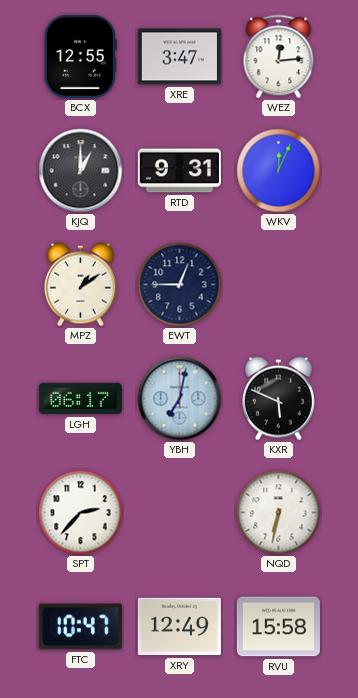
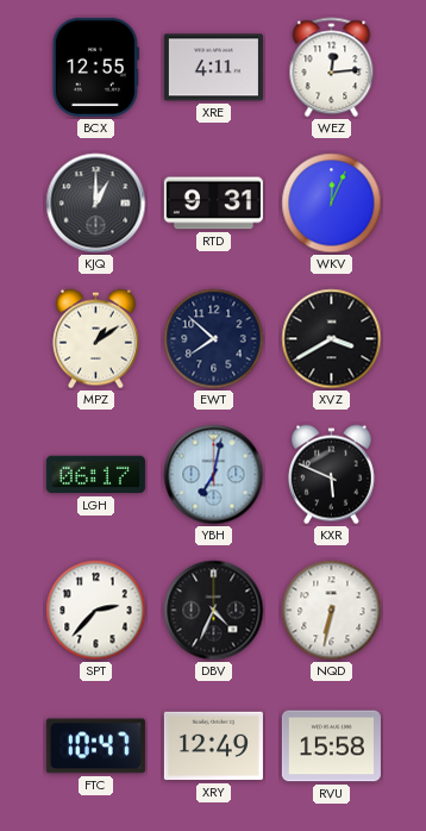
XRE: 3:47 -> 4:11 (213, 68)
EWT: 12:45 -> 7:52 (214, 339)
XVZ: none -> 3:40 (332, 339)
DBV: none -> 4:34 (214, 611)
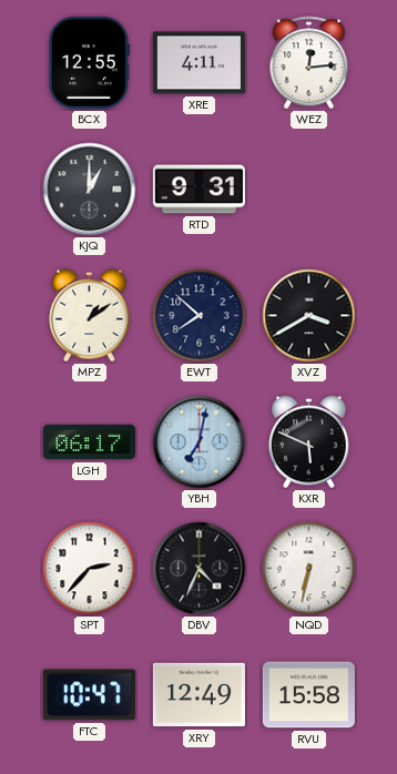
WKV: 12:04 -> none (332, 204)
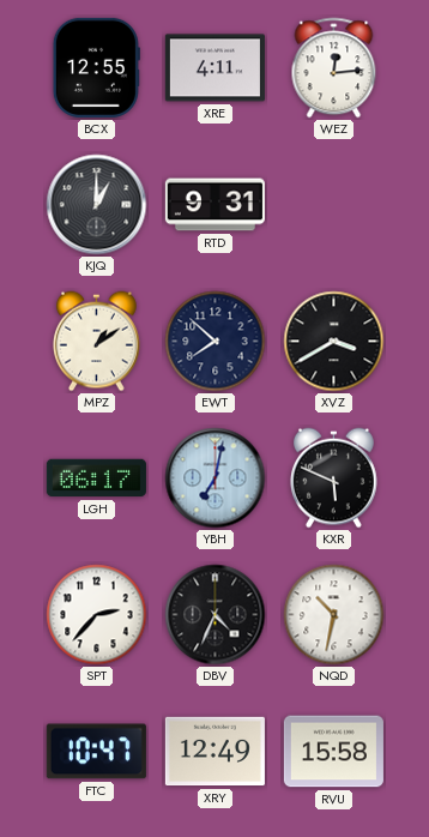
NQD: 6:32 -> 10:32 (334, 615)
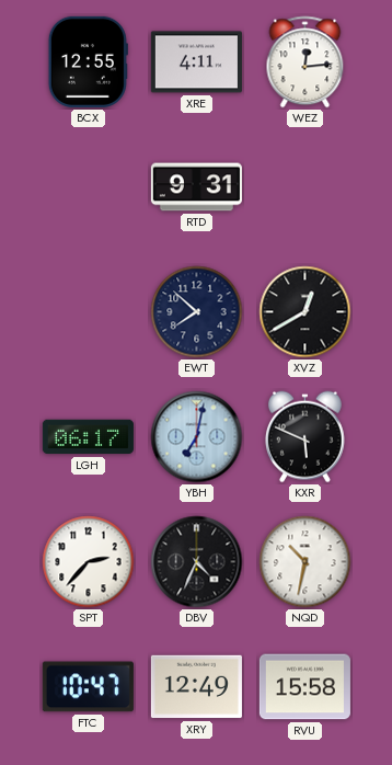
KJQ: 1:00 -> none (97, 205)
MPZ: 1:09 -> none (96, 342)
XVZ: 3:40 -> 12:40 (305, 312)
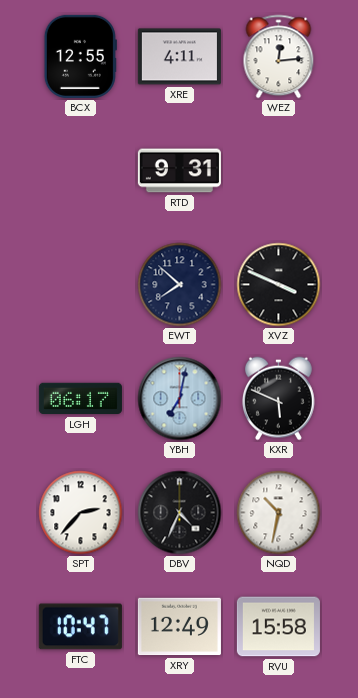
XVZ: 12:40 -> 3:49 (279, 285)
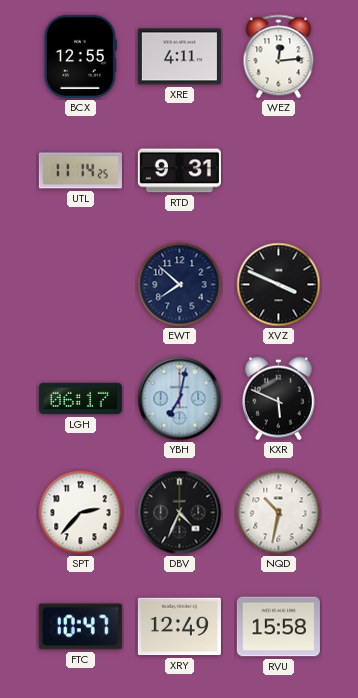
UTL: none -> 11:14 (80, 171)
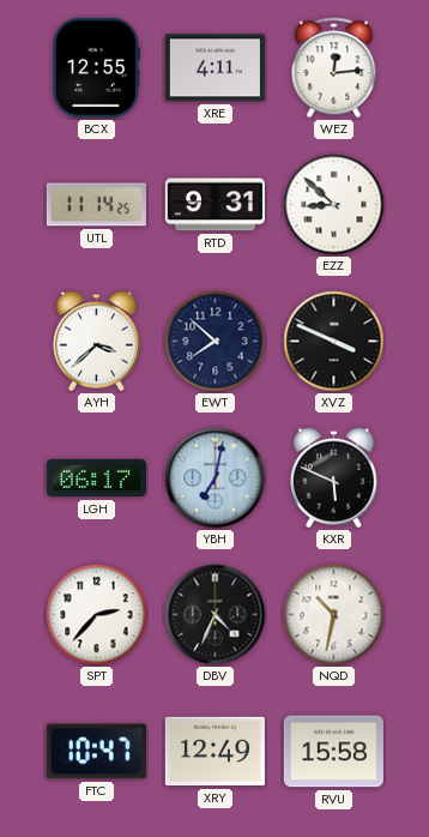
EZZ: none -> 8:52 (334, 205)
AYH: none -> 3:38 (96, 342)
